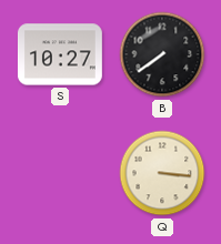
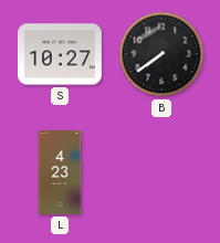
L: none -> 4:23 (60, 173)
Q: 3:16 -> none (162, 173)
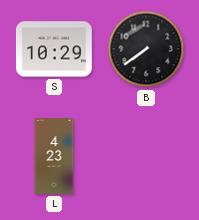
S: 10:27 -> 10:29 (54, 49)
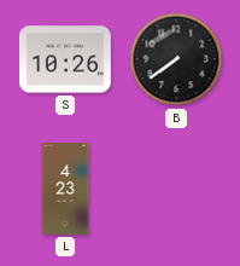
S: 10:29 -> 10:26 (65, 59)
